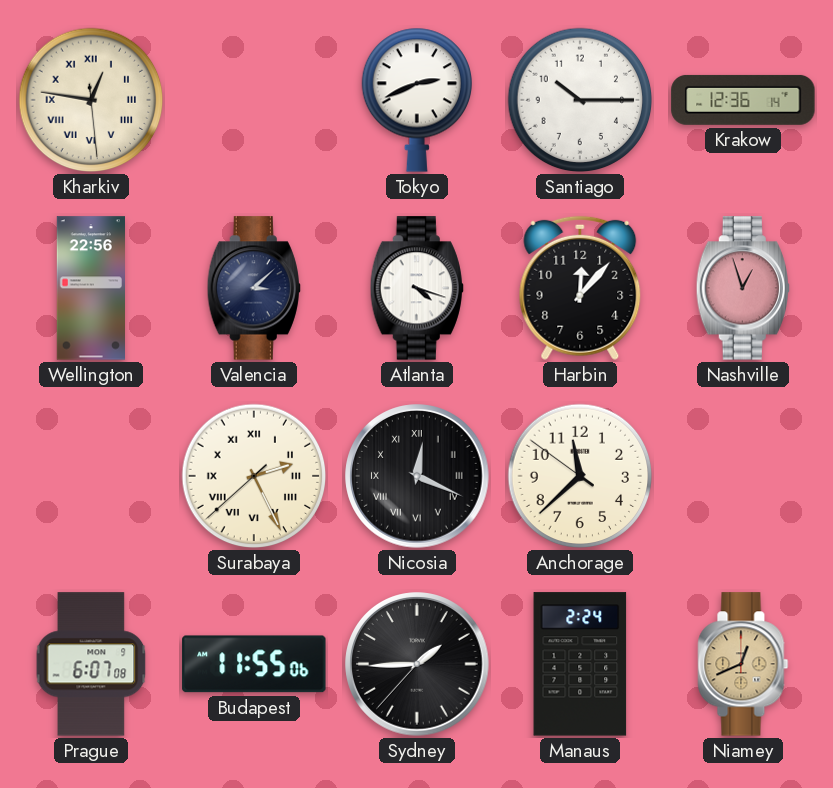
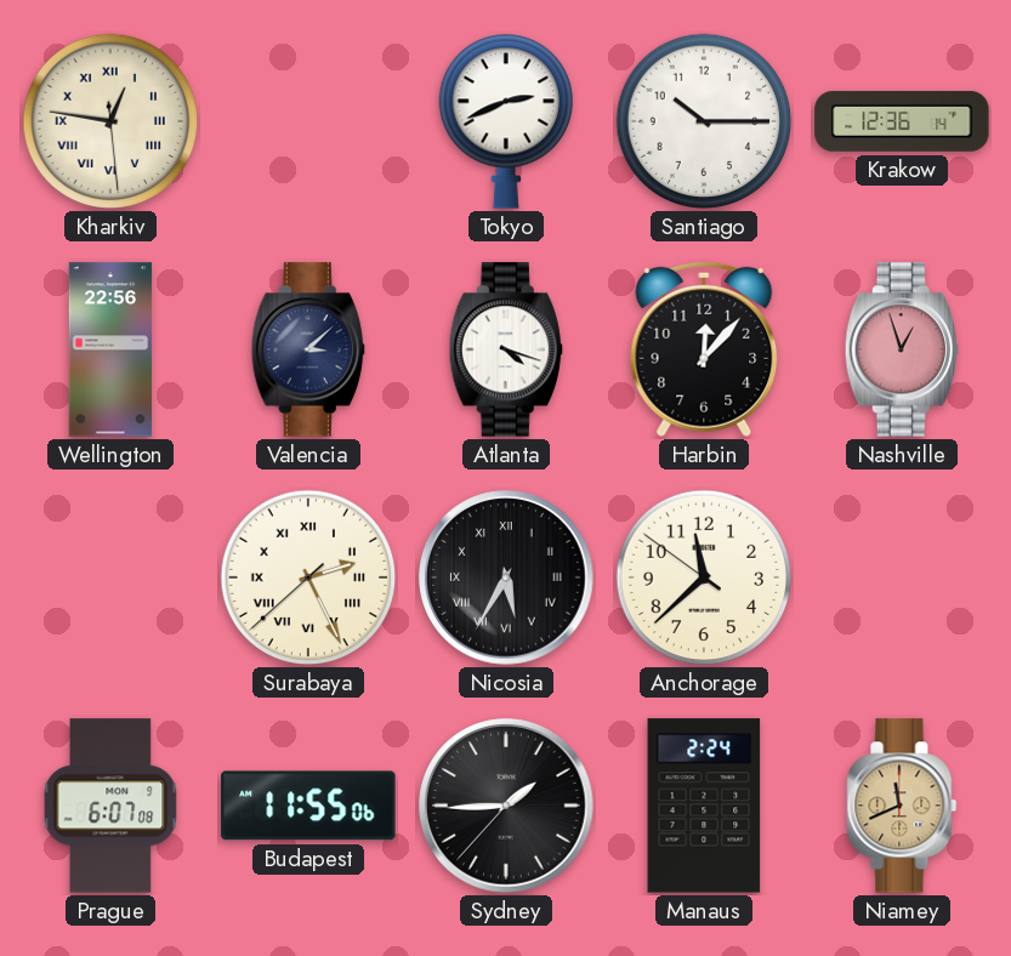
Nicosia: 12:19 -> 5:35 (506, 577)
Niamey: 12:41 -> 11:41 (902, 806)
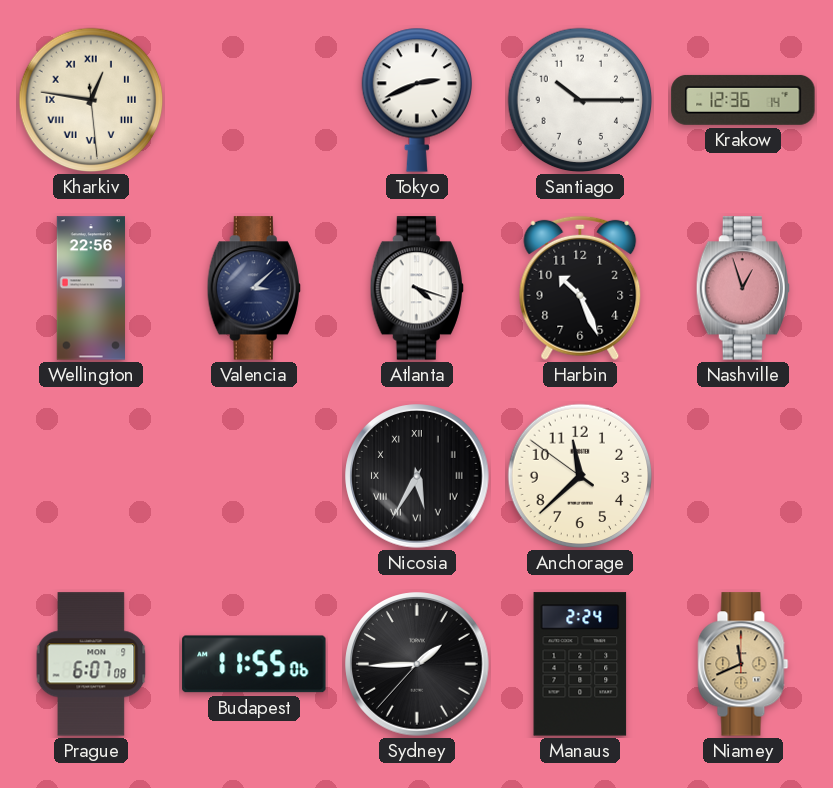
Harbin: 12:07 -> 10:26 (580, 288)
Surabaya: 2:25 -> none (308, 577)
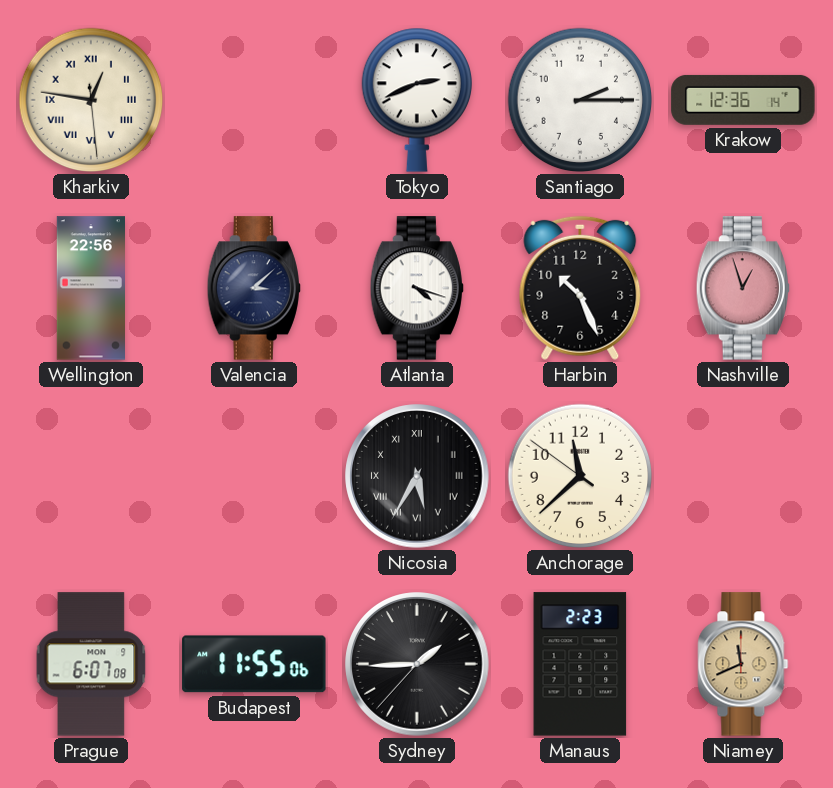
Santiago: 10:15 -> 2:15 (580, 100)
Manaus: 2:24 -> 2:23 (580, 664)
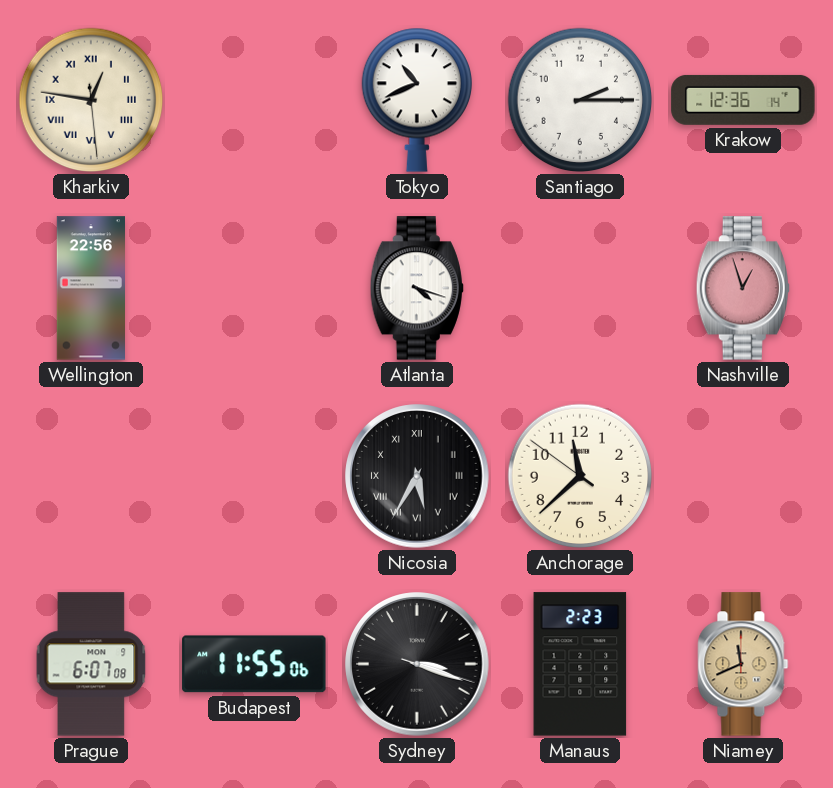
Tokyo: 2:41 -> 10:41 (416, 100)
Valencia: 3:08 -> none (254, 288)
Harbin: 10:26 -> none (580, 288)
Sydney: 1:44 -> 3:18 (417, 664)
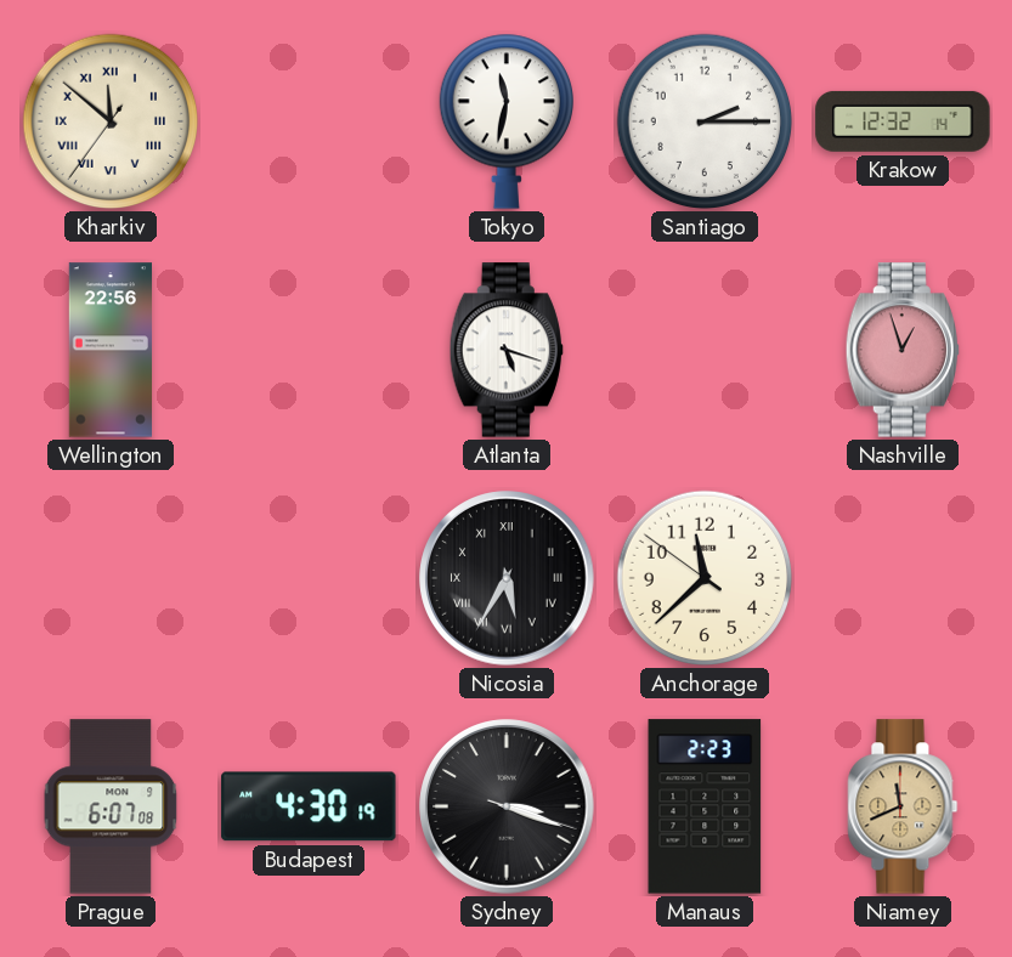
Kharkiv: 12:46 -> 11:51 (111, 121)
Tokyo: 10:41 -> 11:32 (505, 121)
Krakow: 12:36 -> 12:32 (903, 121)
Atlanta: 4:18 -> 5:18 (507, 350)
Budapest: 11:55 -> 4:30 (309, 806)
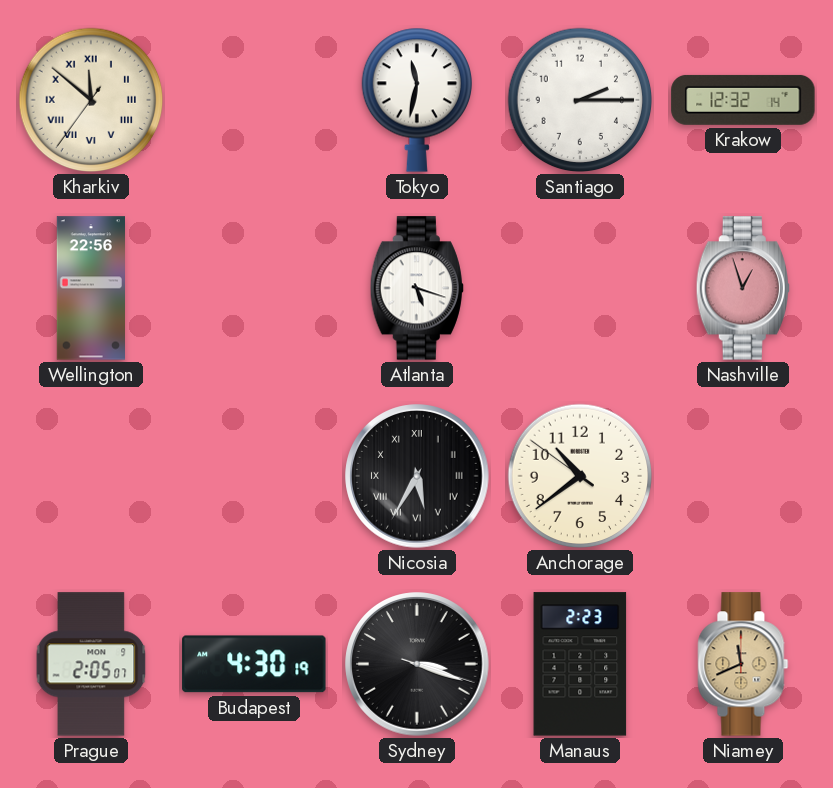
Anchorage: 11:37 -> 10:38 (580, 476)
Prague: 6:07 -> 2:05 (91, 664)
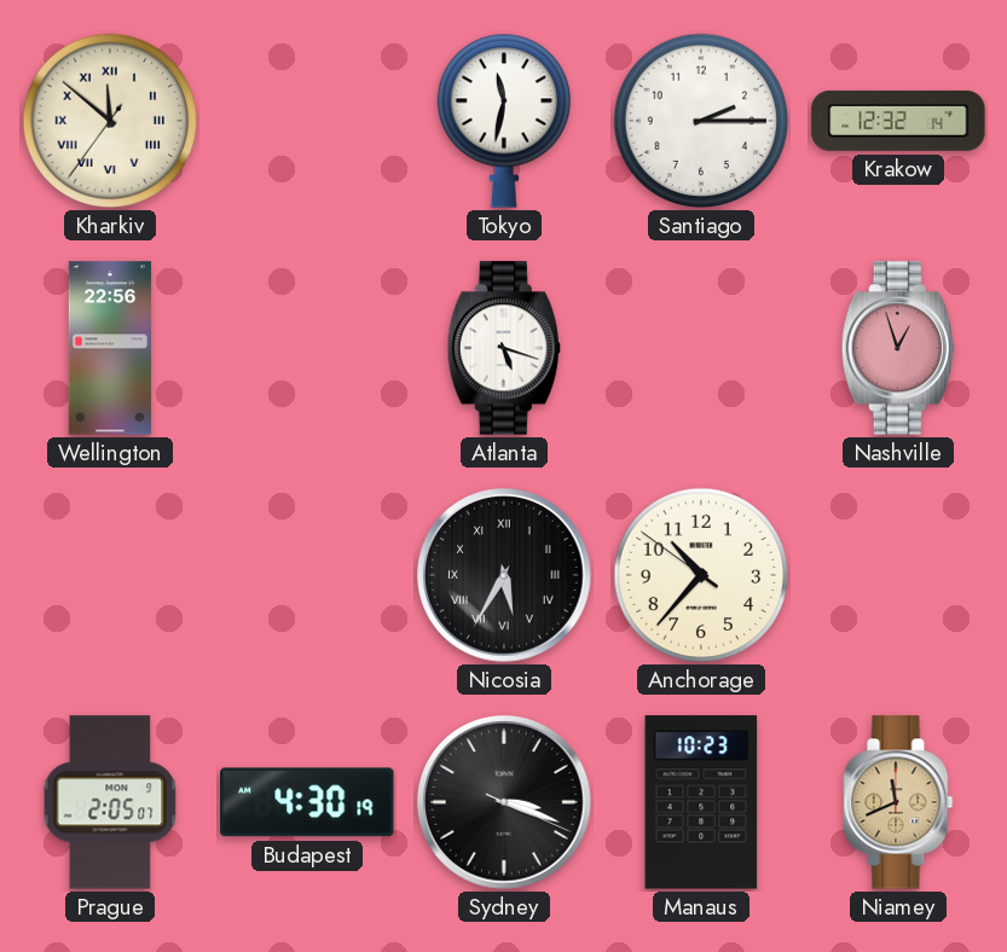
Anchorage: 10:38 -> 10:36 (701, 575)
Sydney: 3:18:18 -> 3:18:19 (504, 802)
Manaus: 2:23 -> 10:23 (701, 802)
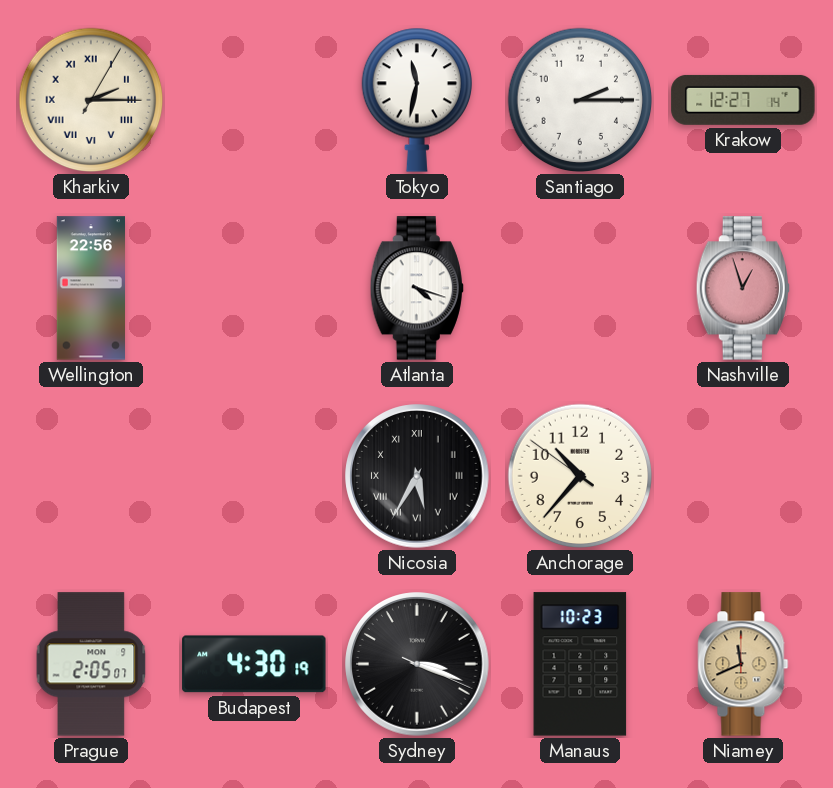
Kharkiv: 11:51 -> 2:15 (91, 100)
Krakow: 12:32 -> 12:27 (743, 100)
Atlanta: 5:18 -> 4:18 (417, 288)
